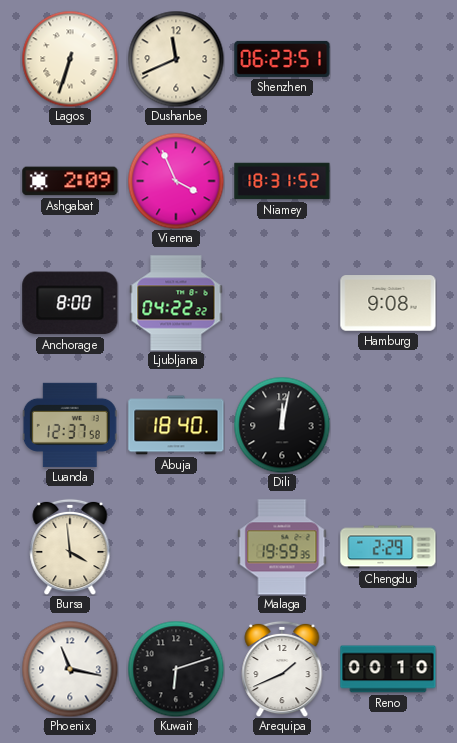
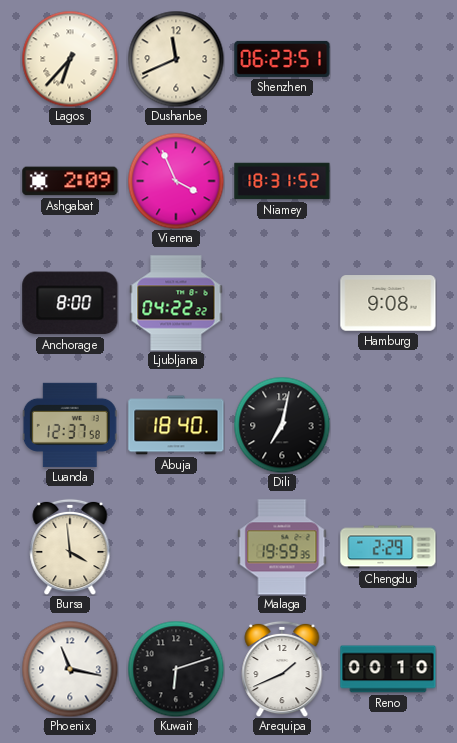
Lagos: 6:33 -> 6:37 (70, 59)
Dili: 12:02 -> 7:02 (282, 425)
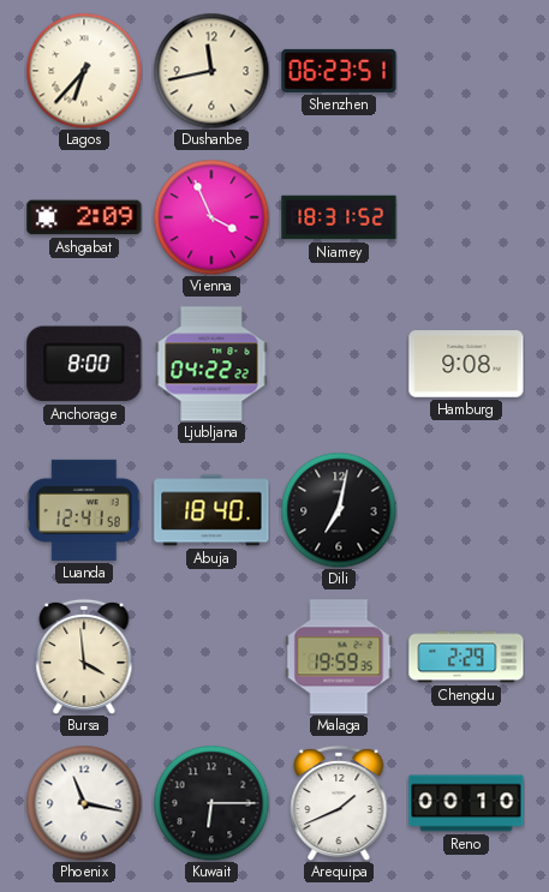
Dushanbe: 11:41 -> 11:43 (211, 71)
Luanda: 12:37 -> 12:41 (84, 510)
Kuwait: 6:12 -> 6:15 (211, 803)
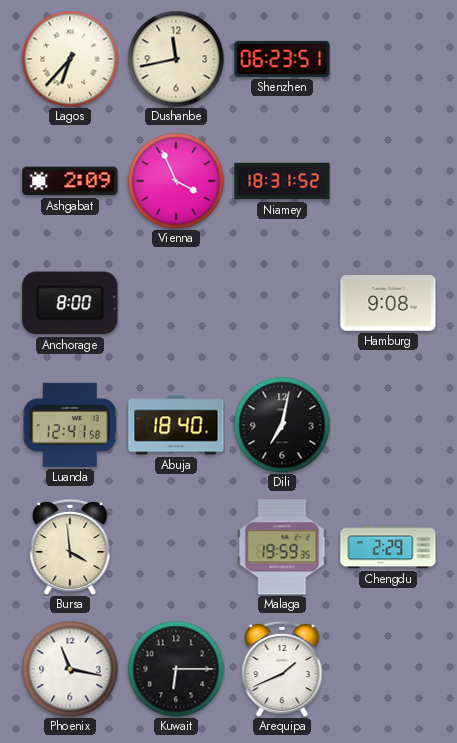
Ljubljana: 04:22 -> none (211, 364)
Reno: 00:10 -> none (466, 803)
